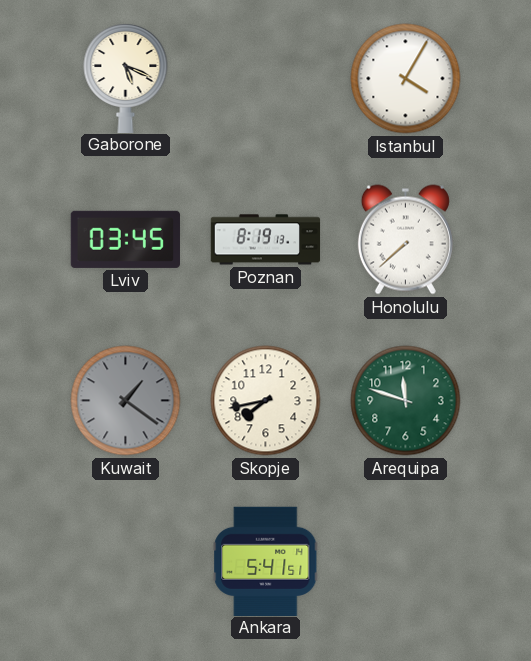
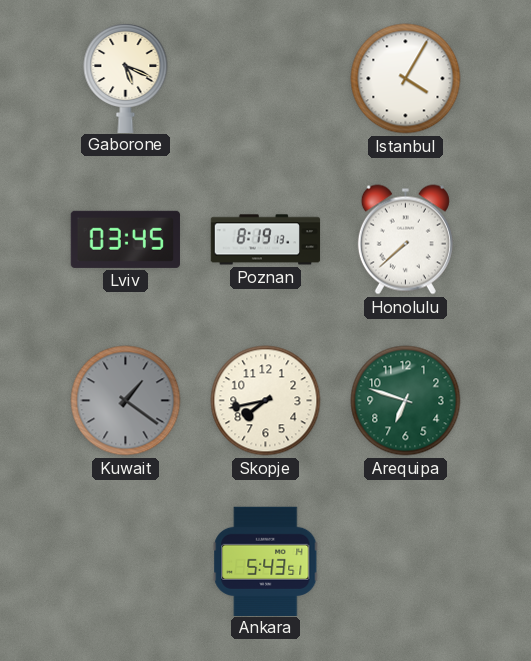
Arequipa: 11:48 -> 6:48 (406, 401)
Ankara: 5:41 -> 5:43 (266, 561)
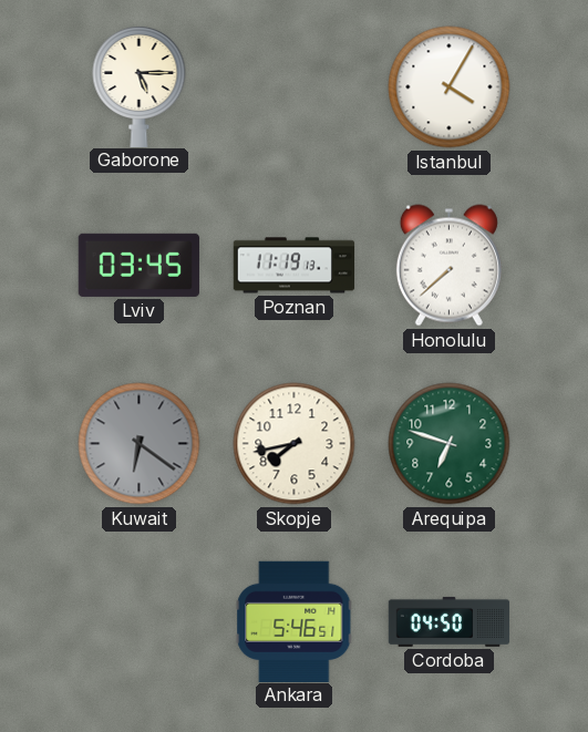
Gaborone: 5:19 -> 5:15 (140, 85)
Poznan: 8:19 -> 11:19 (295, 266)
Kuwait: 1:21 -> 6:21 (140, 444)
Ankara: 5:43 -> 5:46 (295, 621)
Cordoba: none -> 04:50 (450, 621)
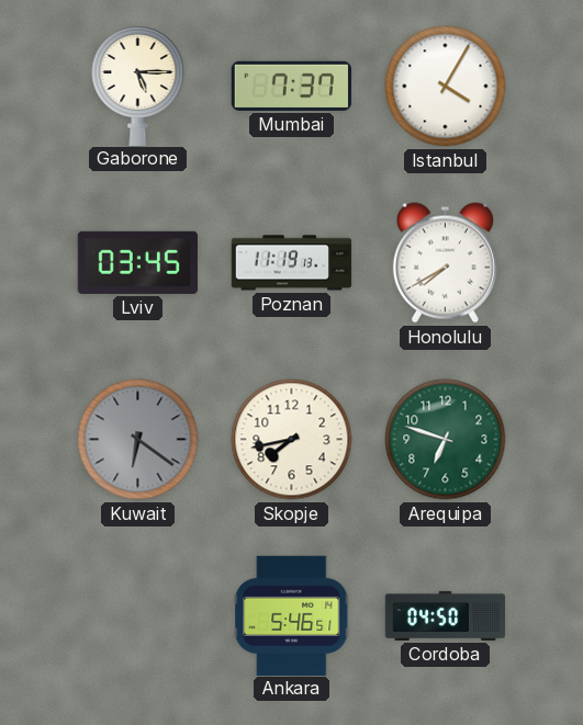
Mumbai: none -> 7:37 (291, 86)
Honolulu: 7:38 -> 7:40 (445, 263)
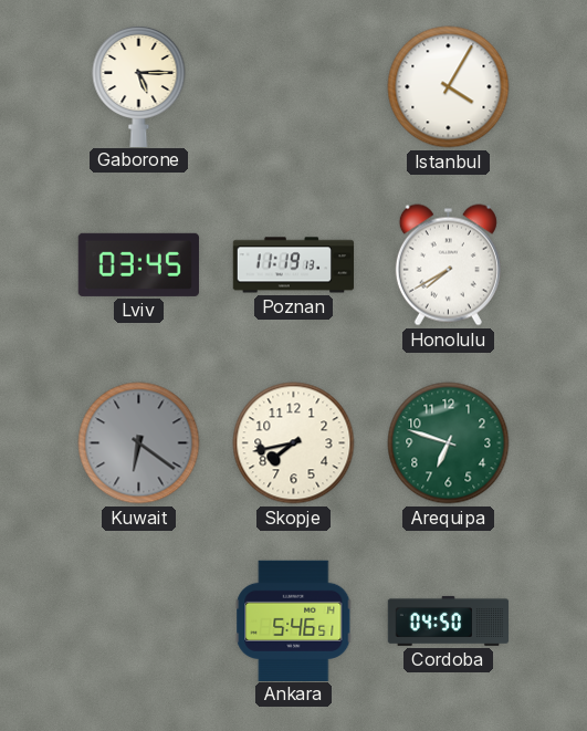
Mumbai: 7:37 -> none (291, 86)
